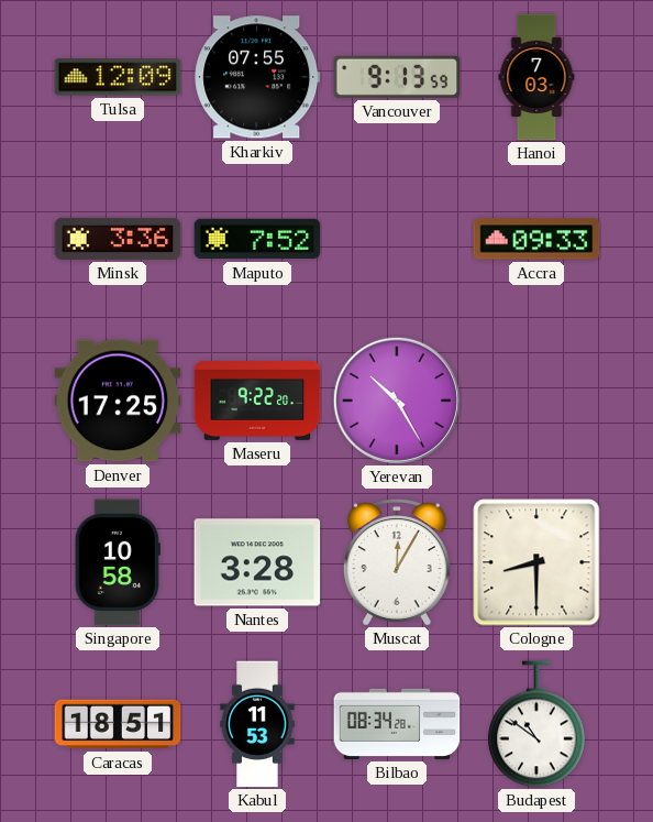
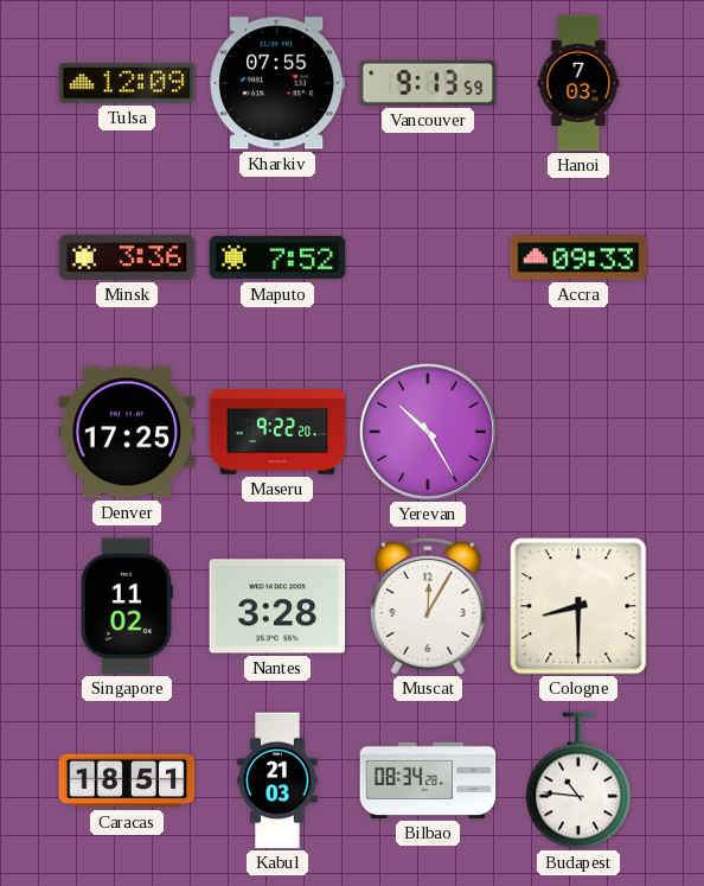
Singapore: 10:58 -> 11:02 (127, 606)
Kabul: 11:53 -> 21:03 (277, 780)
Budapest: 10:51 -> 10:46 (578, 780)
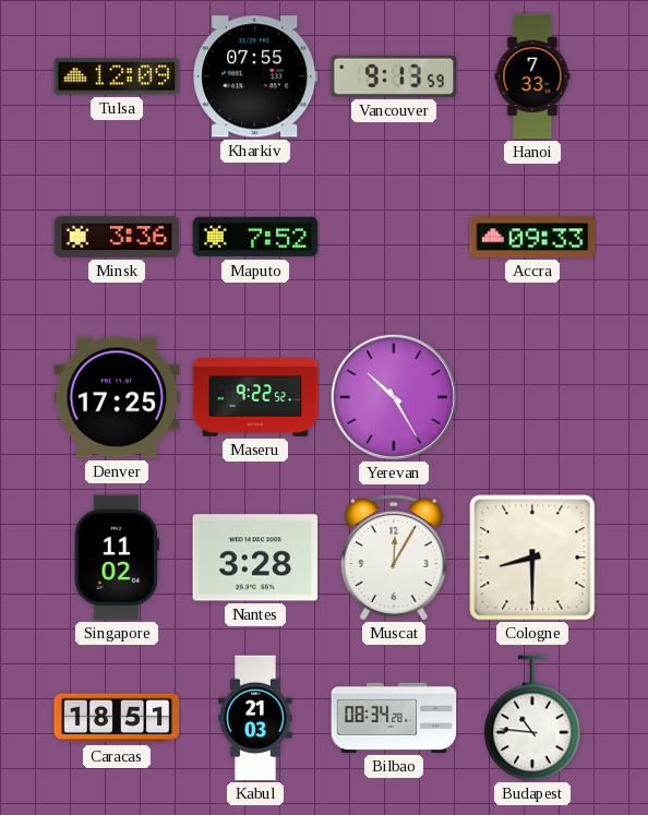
Hanoi: 7:03 -> 7:33 (532, 76)
Maseru: 9:22:20 -> 9:22:52 (255, 397)
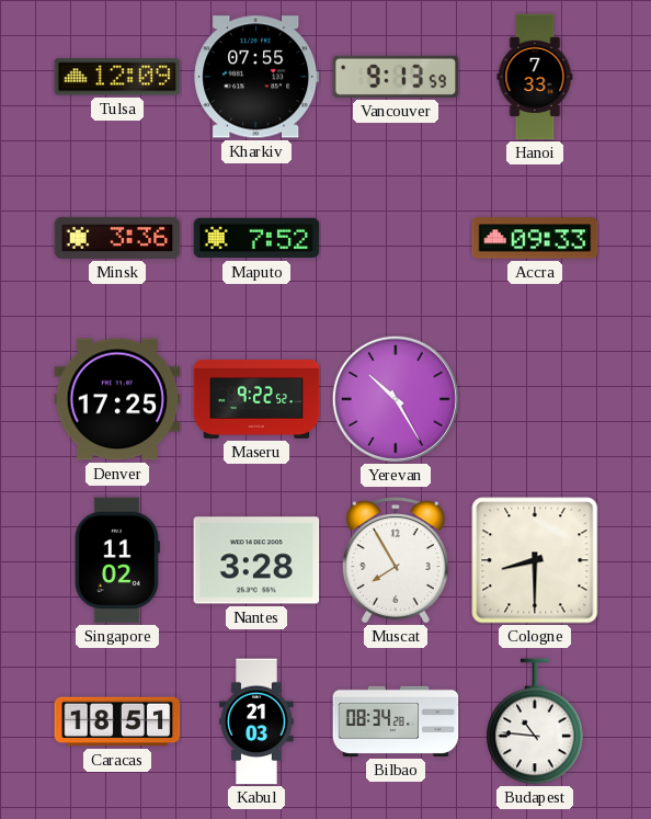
Muscat: 12:05 -> 7:55 (396, 560)
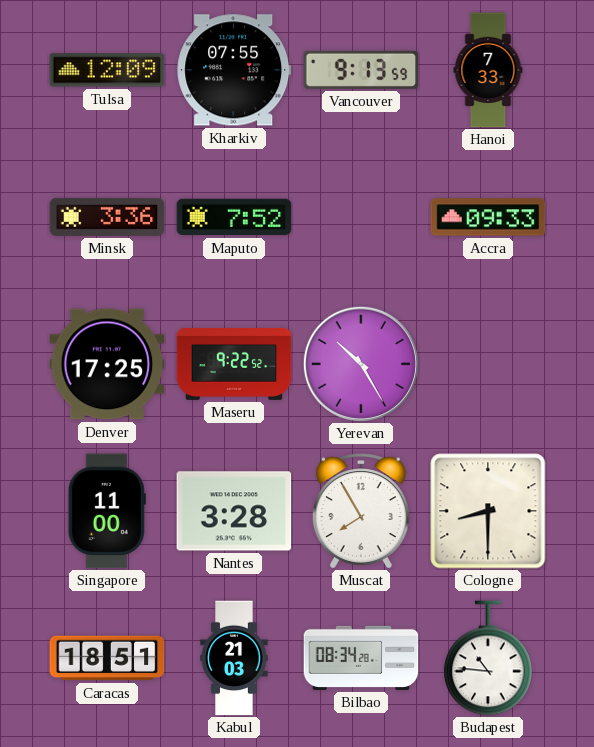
Singapore: 11:02 -> 11:00 (107, 511)
